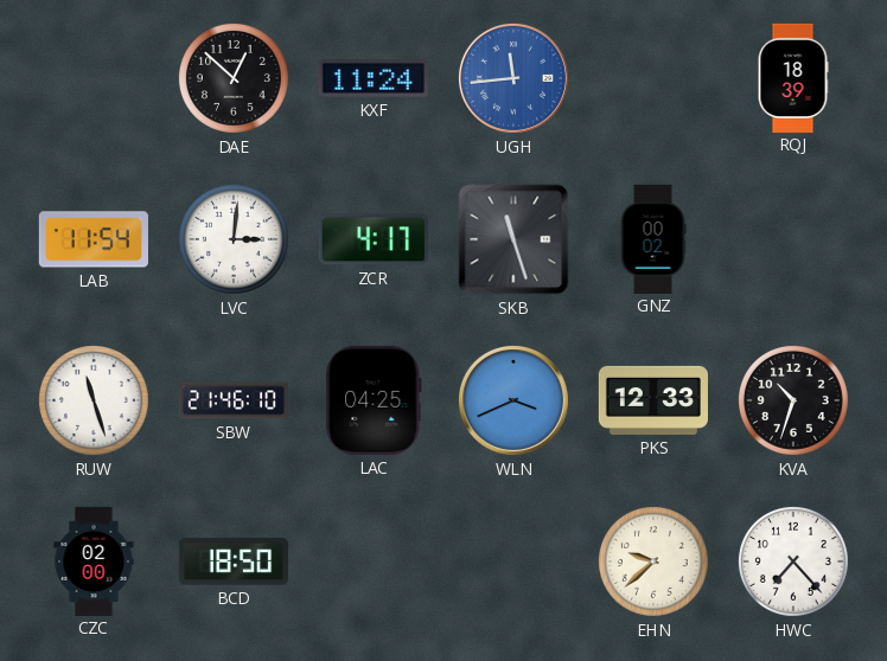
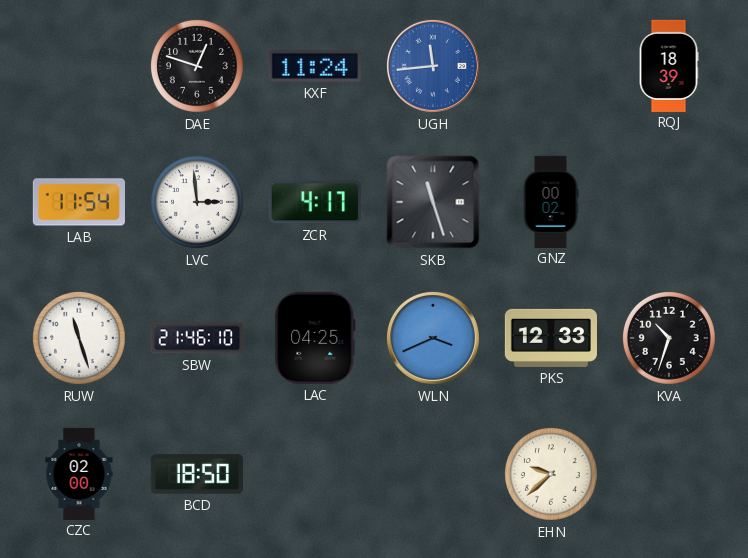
DAE: 12:52 -> 12:48 (197, 66)
LVC: 3:01 -> 2:59 (197, 202)
HWC: 7:23 -> none (793, 561)
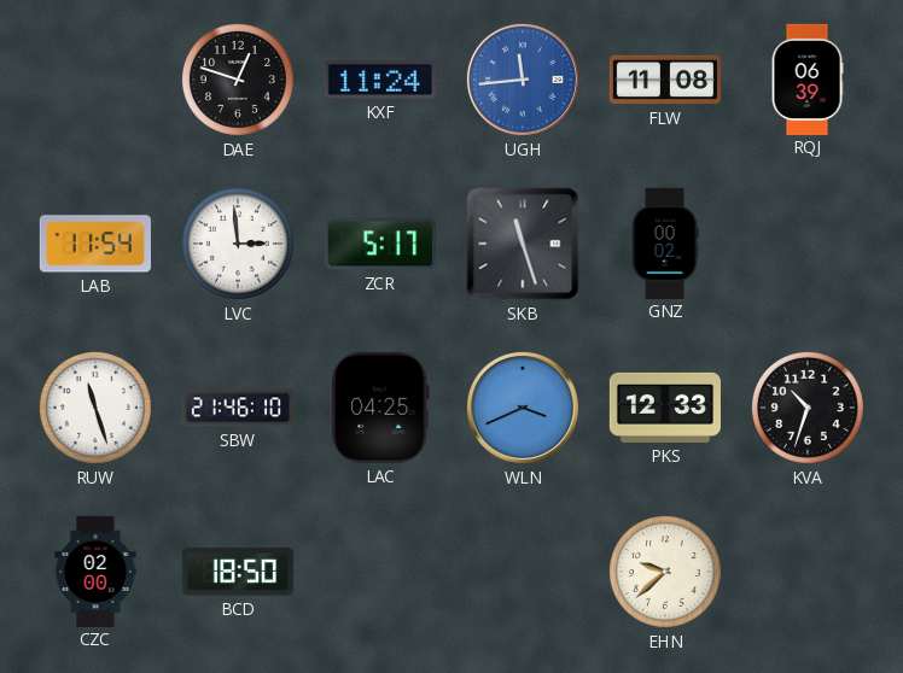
FLW: none -> 11:08 (665, 80)
RQJ: 18:39 -> 06:39 (808, 78)
ZCR: 4:17 -> 5:17 (380, 244)
